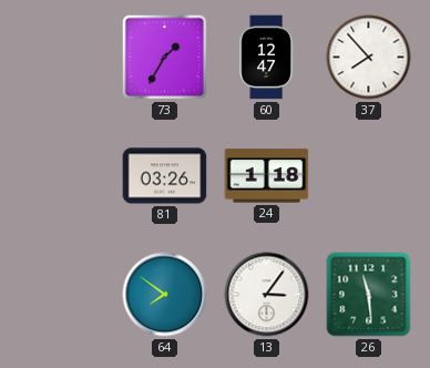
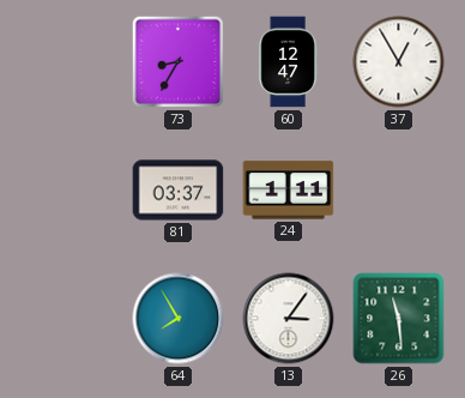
73: 1:35 -> 8:35 (177, 61)
37: 7:53 -> 12:55 (399, 62)
81: 03:26 -> 03:37 (179, 191)
24: 1:18 -> 1:11 (289, 191)
64: 7:51 -> 7:55 (179, 319)
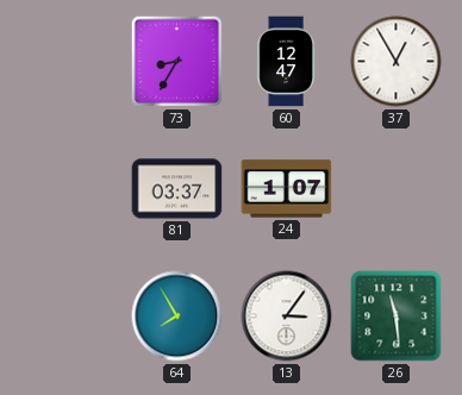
24: 1:11 -> 1:07 (287, 189)
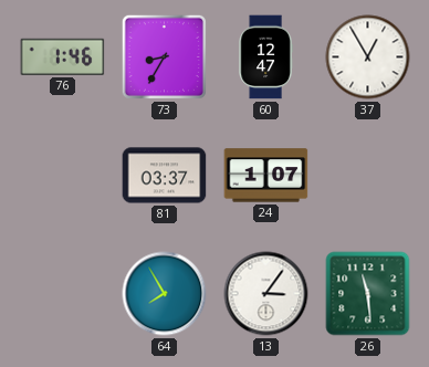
76: none -> 1:46 (63, 56)
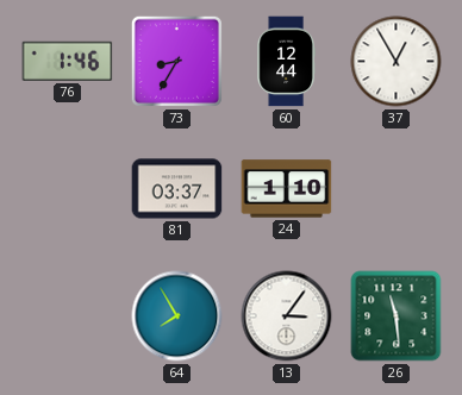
60: 12:47 -> 12:44 (286, 62)
24: 1:07 -> 1:10 (287, 189)
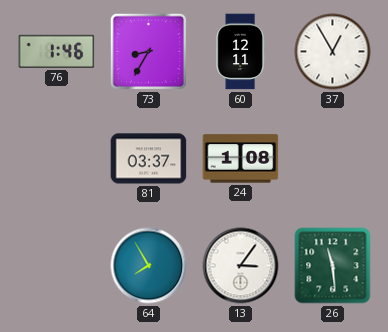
60: 12:44 -> 12:11 (240, 52)
24: 1:10 -> 1:08 (241, 159)
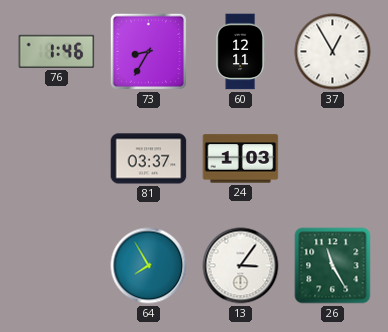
24: 1:08 -> 1:03 (241, 159)
26: 11:29 -> 11:25 (333, 266)
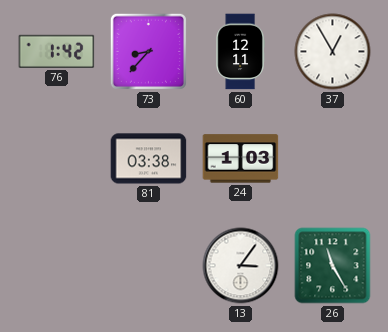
76: 1:46 -> 1:42 (57, 51)
73: 8:35 -> 8:37 (148, 51)
81: 03:37 -> 03:38 (149, 159)
64: 7:55 -> none (149, 266)
